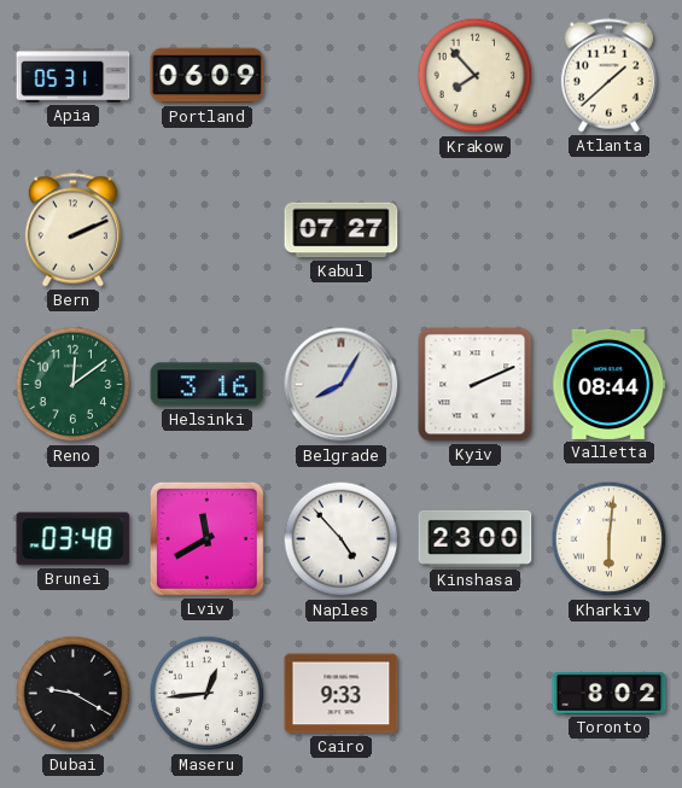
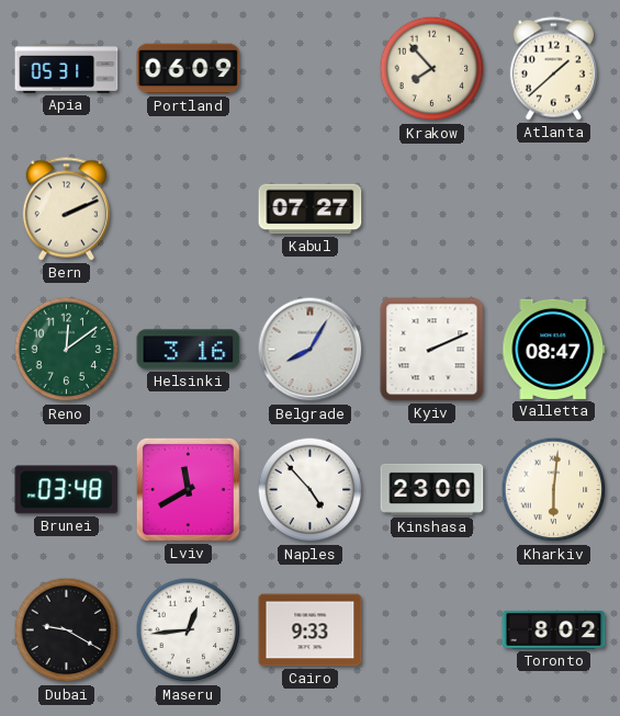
Valletta: 08:44 -> 08:47 (554, 349)
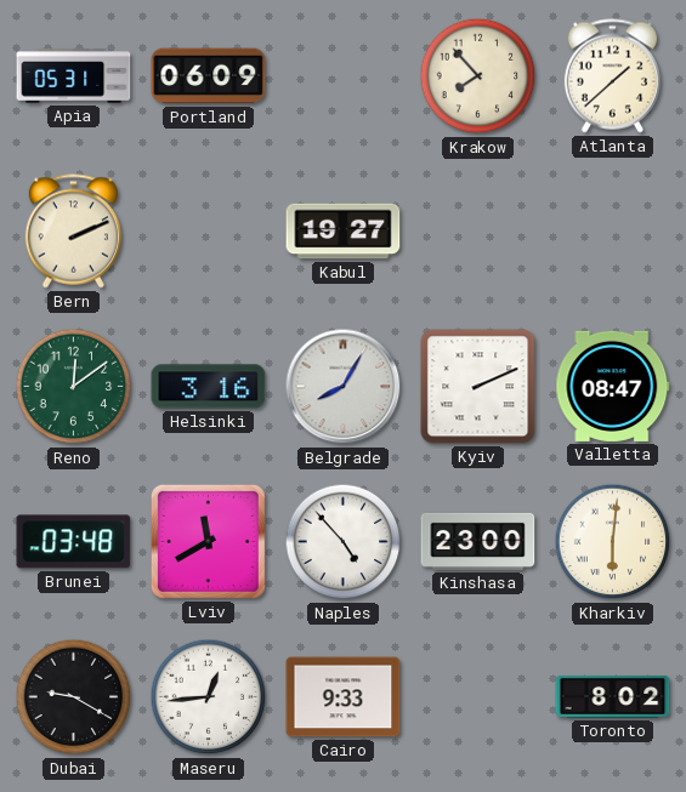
Kabul: 07:27 -> 19:27 (344, 232)
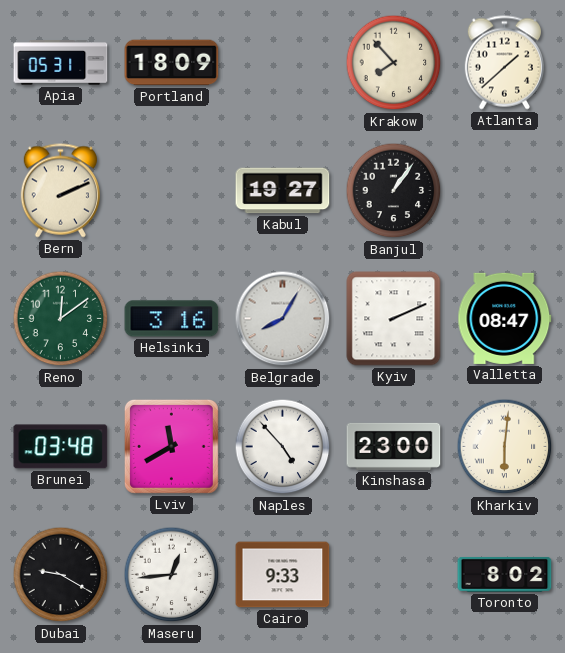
Portland: 06:09 -> 18:09 (172, 63)
Banjul: none -> 1:06 (394, 191)
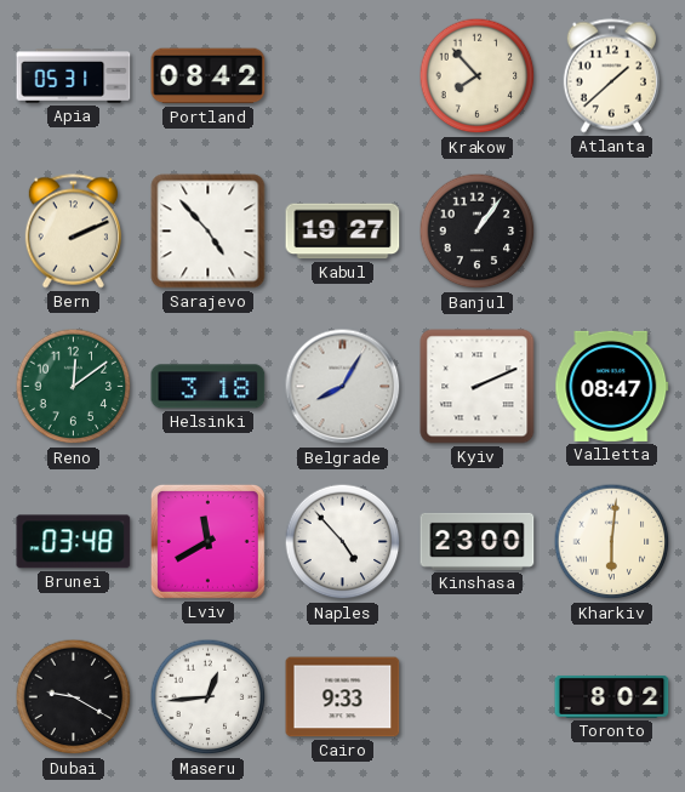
Portland: 18:09 -> 08:42 (209, 76)
Sarajevo: none -> 4:53 (209, 232)
Helsinki: 3:16 -> 3:18 (209, 387)
